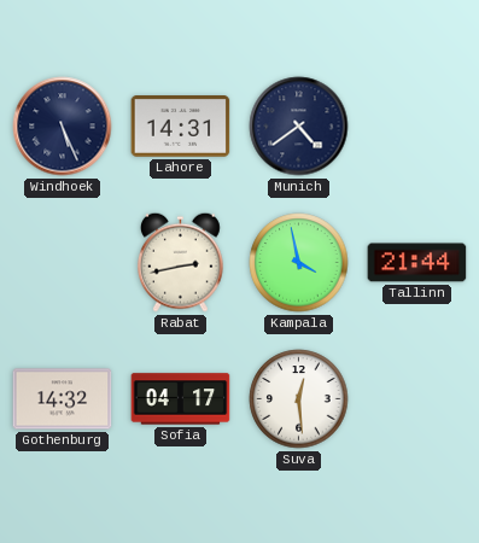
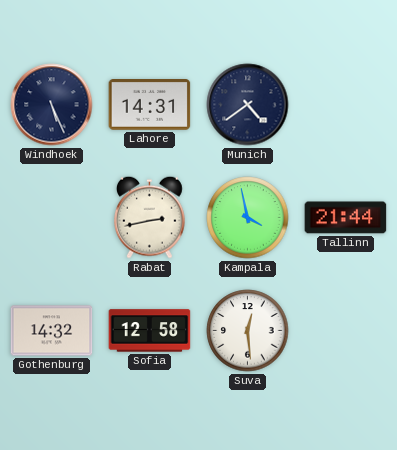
Sofia: 04:17 -> 12:58 (150, 331)
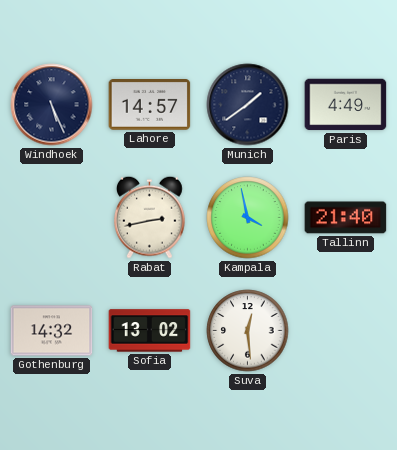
Lahore: 14:31 -> 14:57 (150, 105)
Munich: 4:39 -> 1:39 (248, 105)
Paris: none -> 4:49 (346, 105)
Tallinn: 21:44 -> 21:40 (346, 218)
Sofia: 12:58 -> 13:02 (150, 331)
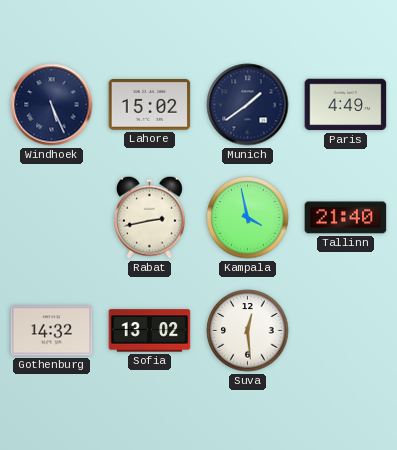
Lahore: 14:57 -> 15:02 (150, 105)
